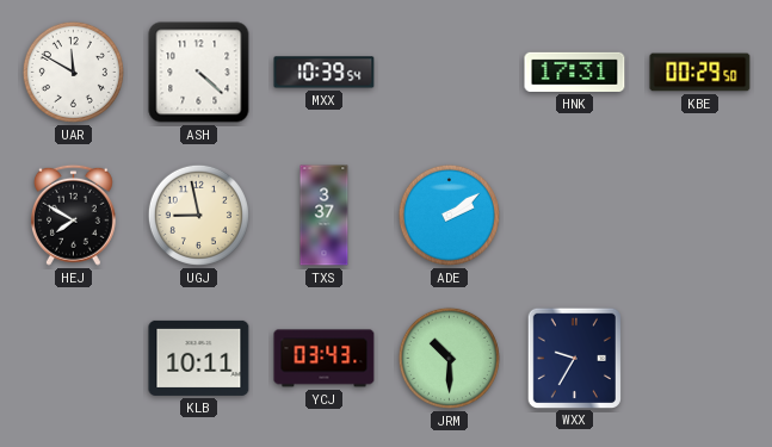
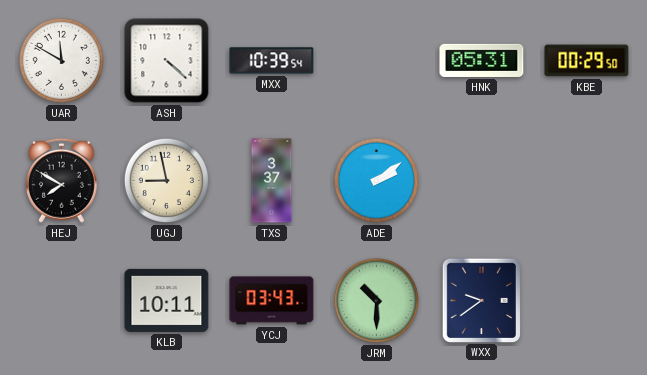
HNK: 17:31 -> 05:31 (482, 60)
WXX: 9:35 -> 9:39 (481, 300)
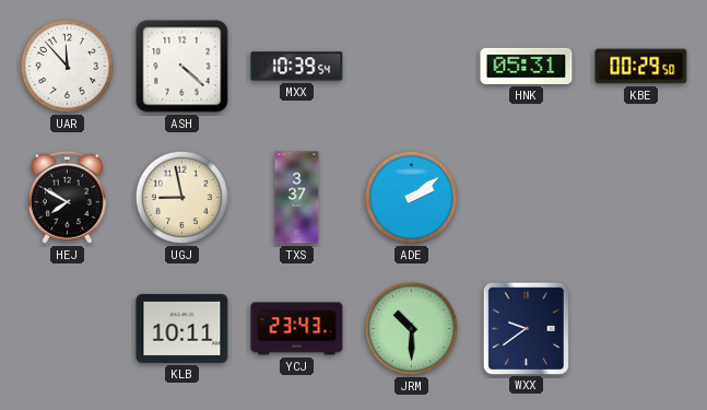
UAR: 11:50 -> 11:53 (67, 66)
YCJ: 03:43 -> 23:43 (297, 329)
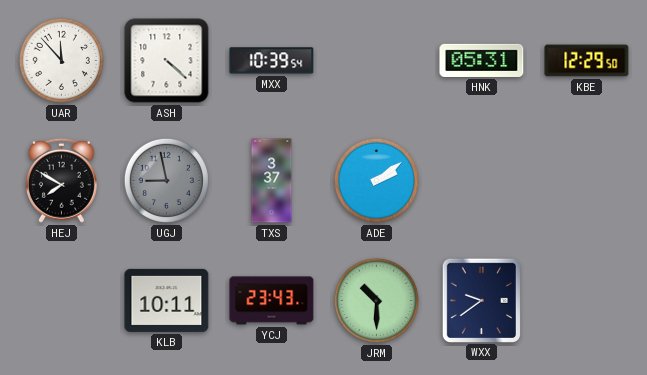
KBE: 00:29 -> 12:29 (587, 61)
UGJ dial: cream -> grey (166, 180)
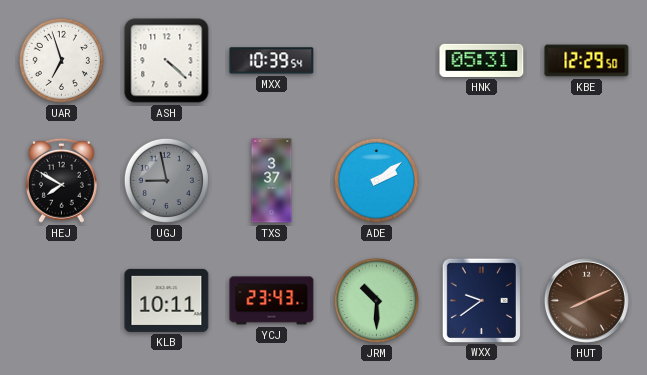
UAR: 11:53 -> 6:57 (61, 60)
HUT: none -> 8:11 (586, 300)
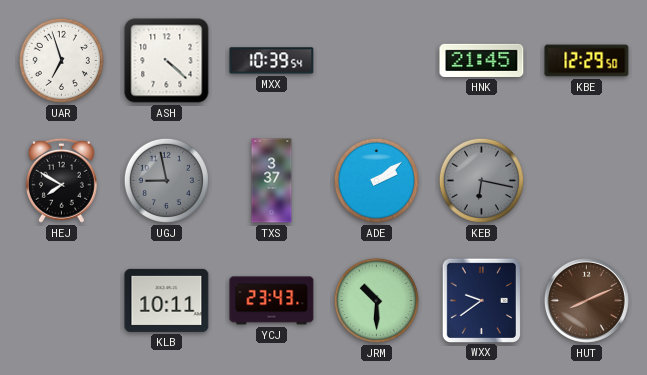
HNK: 05:31 -> 21:45 (482, 60)
KEB: none -> 6:17 (481, 180)
